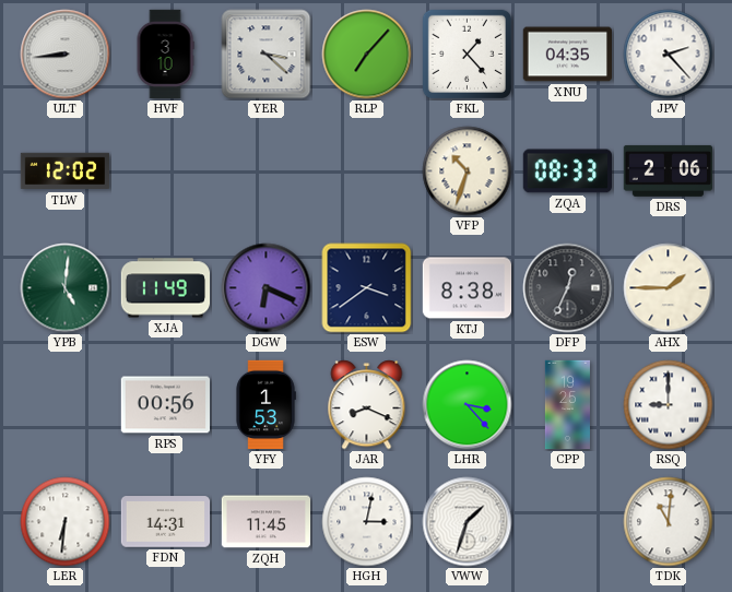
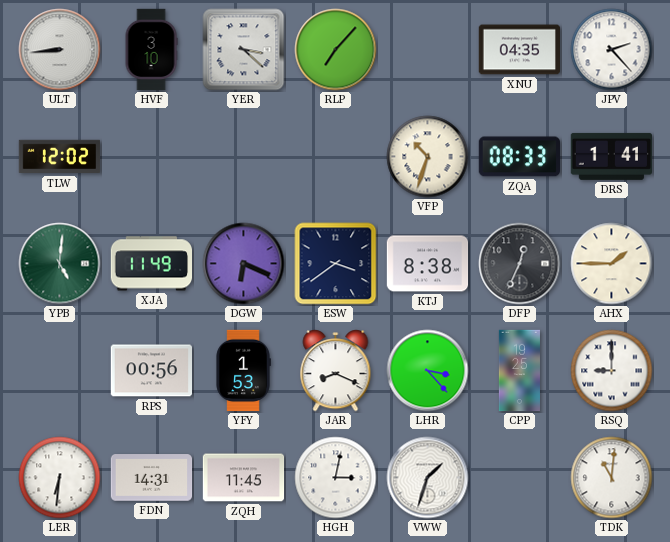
FKL: 1:23 -> none (467, 54)
DRS: 2:06 -> 1:41 (611, 156)
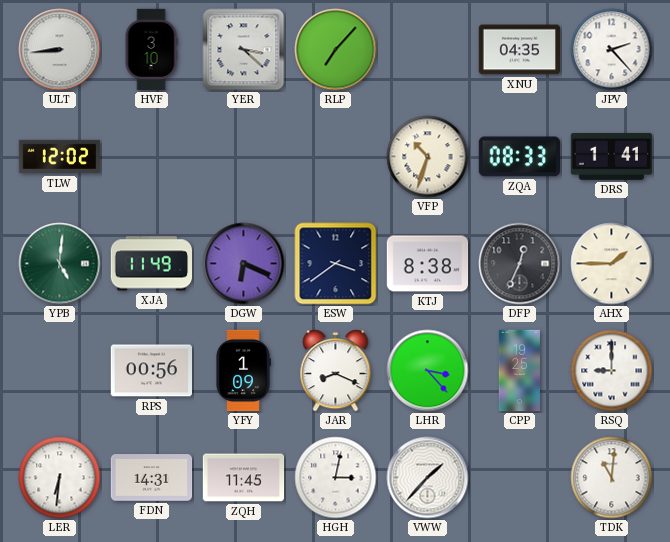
YFY: 1:53 -> 1:09 (243, 371)
VWW: 1:33 -> 1:37 (428, 478)
